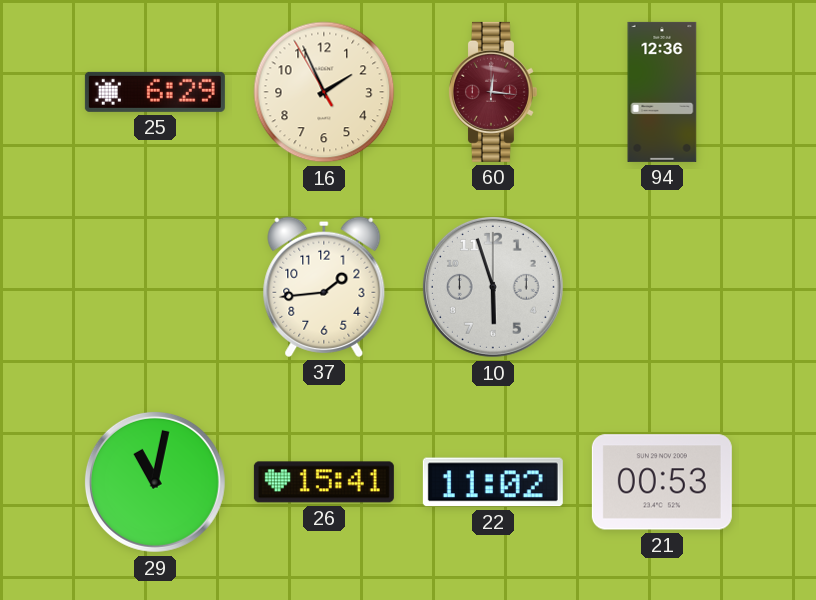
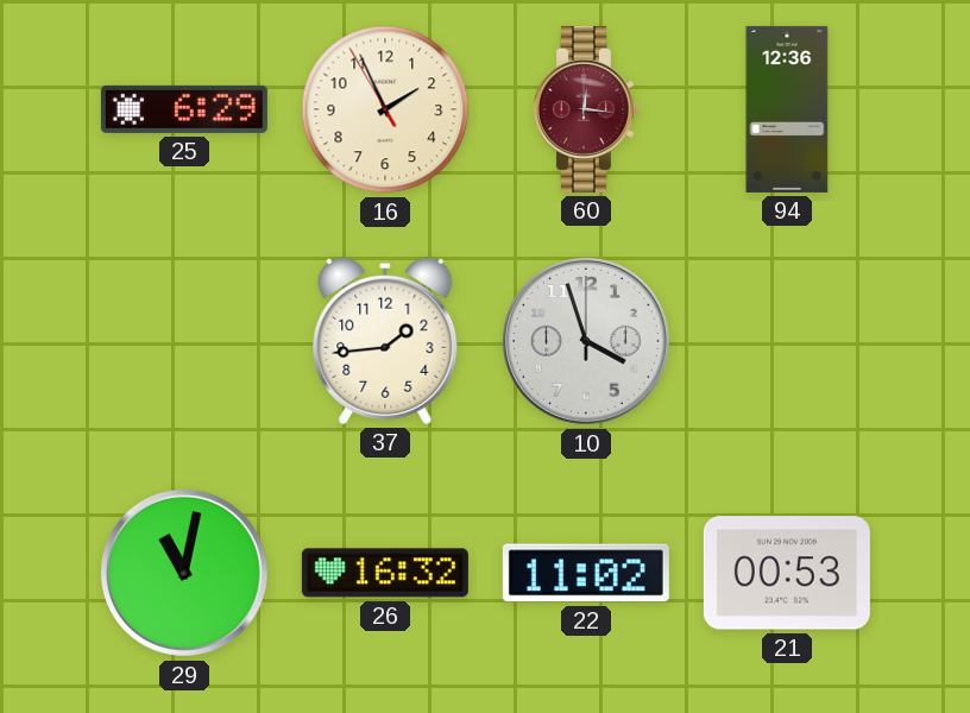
10: 5:57 -> 3:57 (586, 341)
26: 15:41 -> 16:32 (385, 573)
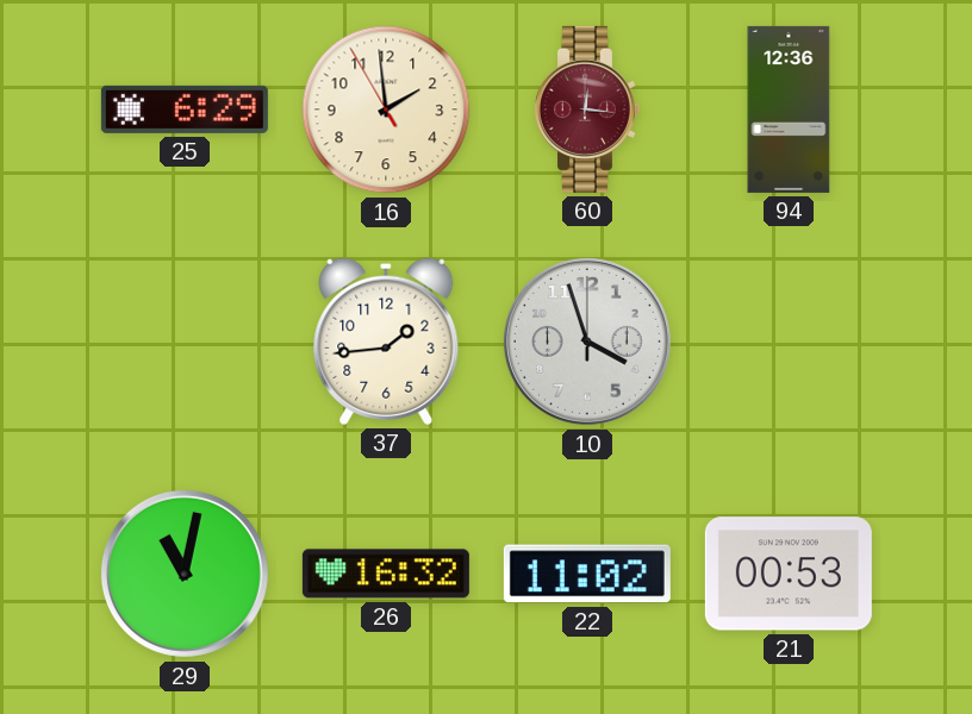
16: 1:55 -> 1:58 (386, 109)
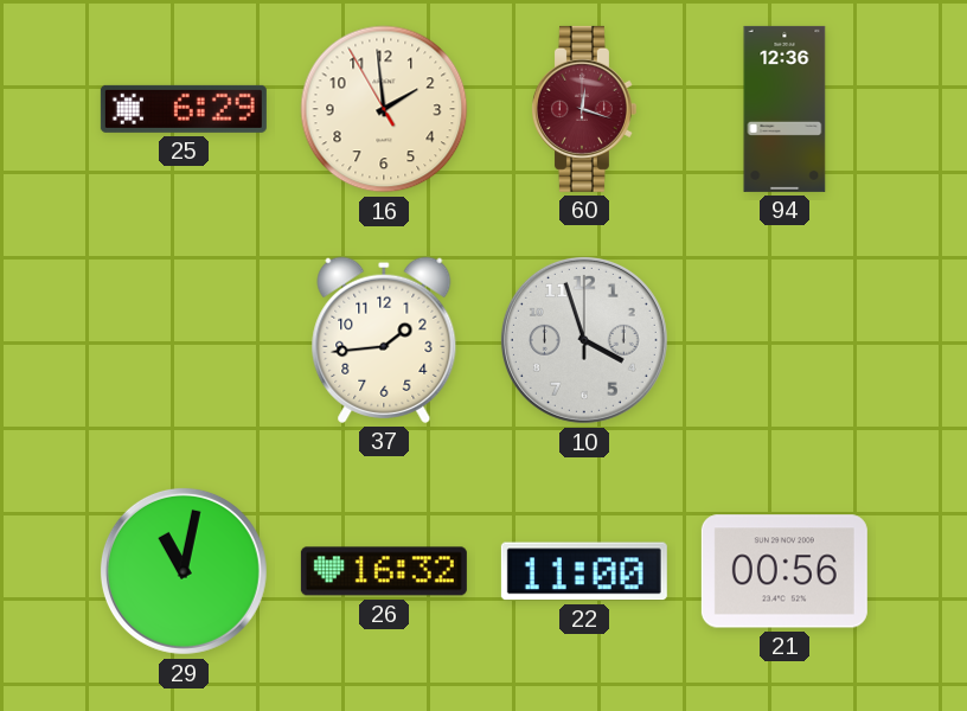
60: 12:16 -> 12:18 (583, 109)
22: 11:02 -> 11:00 (584, 571)
21: 00:53 -> 00:56 (785, 571)
